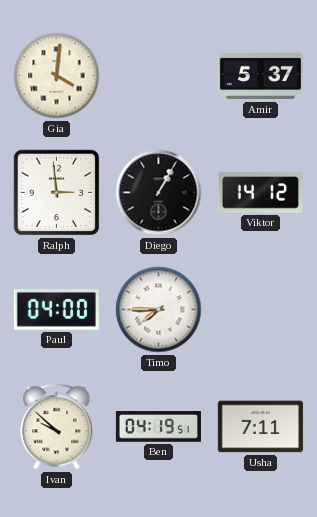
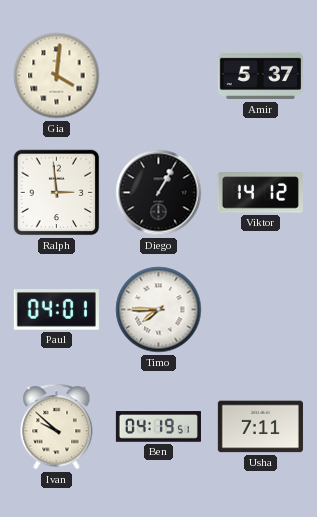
Paul: 04:00 -> 04:01 (56, 310)
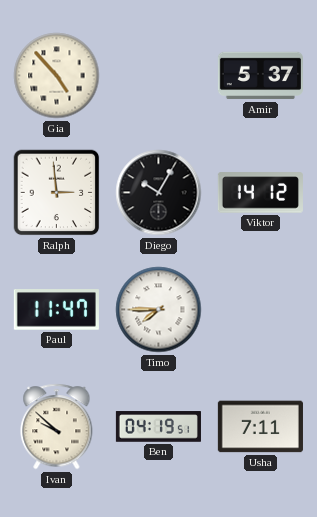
Gia: 4:01 -> 4:53 (57, 76)
Diego: 1:05 -> 10:05 (159, 193)
Paul: 04:01 -> 11:47 (56, 310)
